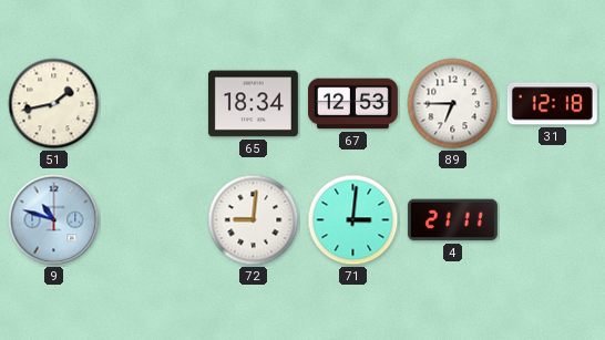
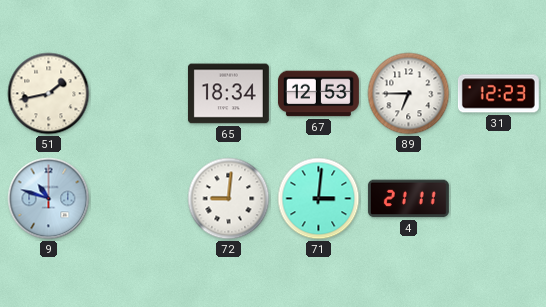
31: 12:18 -> 12:23 (498, 94)
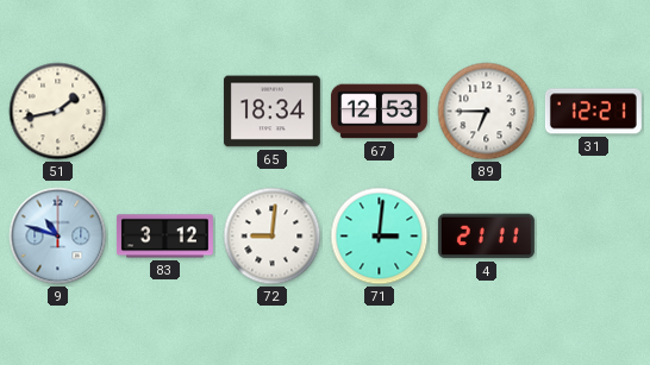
31: 12:23 -> 12:21 (593, 112)
83: none -> 3:12 (164, 237)
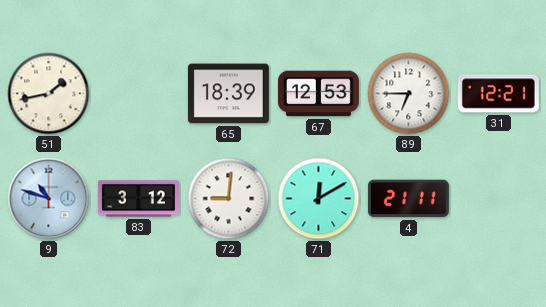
65: 18:34 -> 18:39 (228, 94)
71: 3:01 -> 12:10 (319, 199)
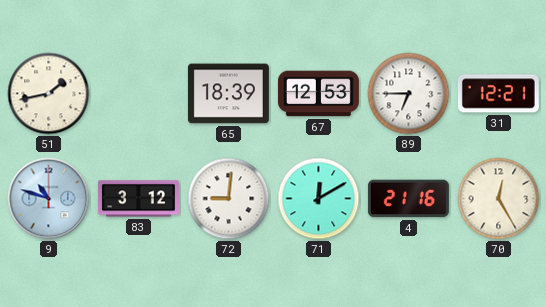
4: 21:11 -> 21:16 (408, 199)
70: none -> 12:25 (499, 199)
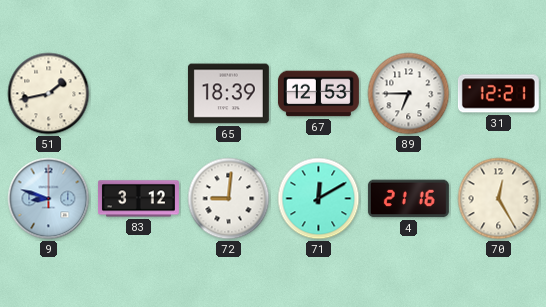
9: 10:48 -> 8:48 (49, 199)
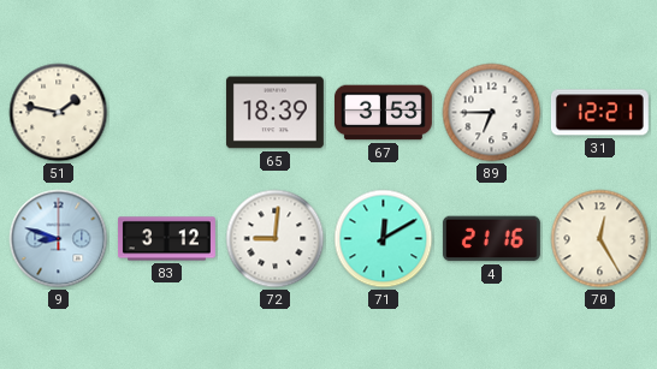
51: 1:43 -> 1:47 (59, 113)
67: 12:53 -> 3:53 (383, 113)
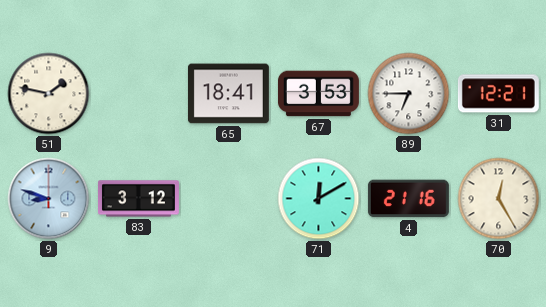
65: 18:39 -> 18:41 (228, 94)
72: 9:01 -> none (276, 239)
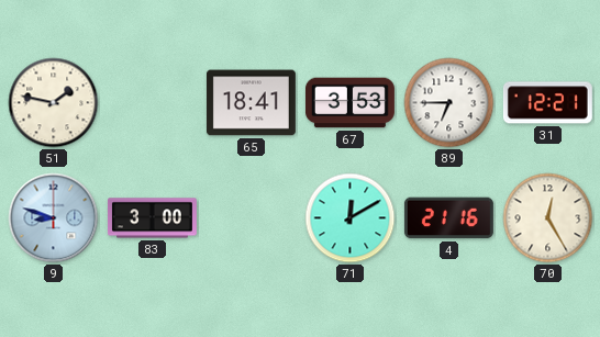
83: 3:12 -> 3:00 (152, 218)
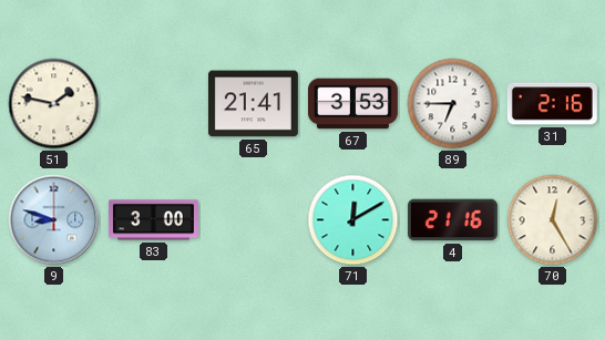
65: 18:41 -> 21:41 (253, 104)
31: 12:21 -> 2:16 (552, 104)
